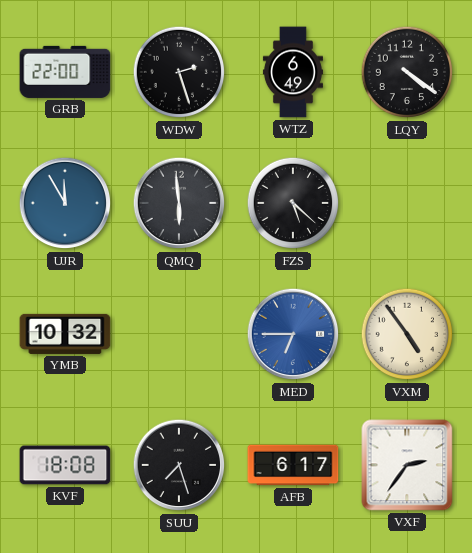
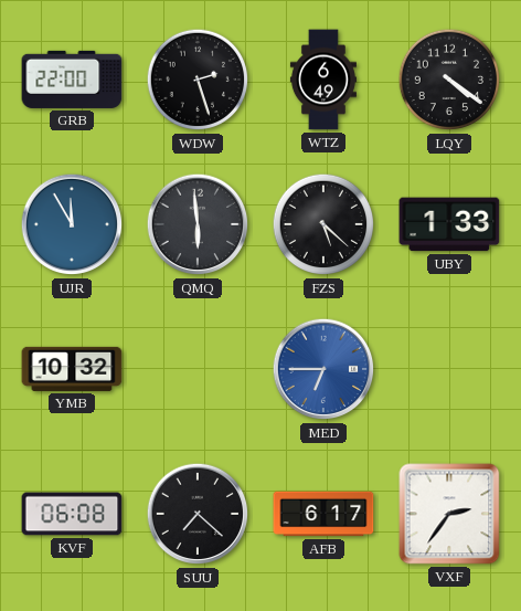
UBY: none -> 1:33 (449, 224)
VXM: 4:54 -> none (407, 334)
KVF: 18:08 -> 06:08 (72, 514)
SUU: 7:27 -> 7:22 (198, 514)
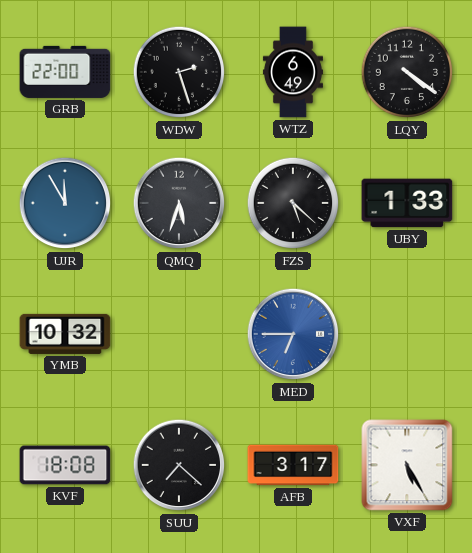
QMQ: 5:59 -> 5:33 (179, 203)
KVF: 06:08 -> 18:08 (65, 465)
AFB: 6:17 -> 3:17 (293, 465)
VXF: 2:36 -> 5:25 (407, 465)
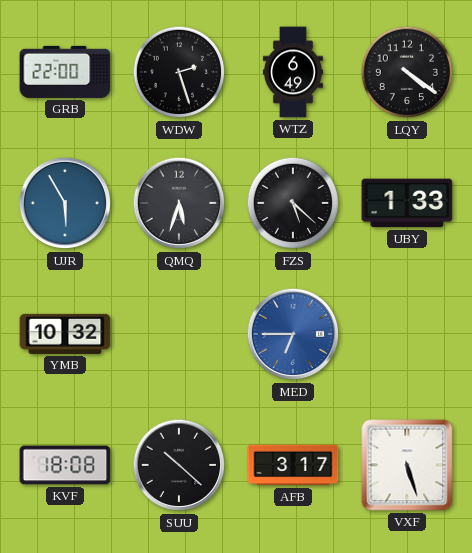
UJR: 11:55 -> 5:55 (65, 203)
SUU: 7:22 -> 10:22 (179, 465)
VXF: 5:25 -> 5:27 (407, 465)
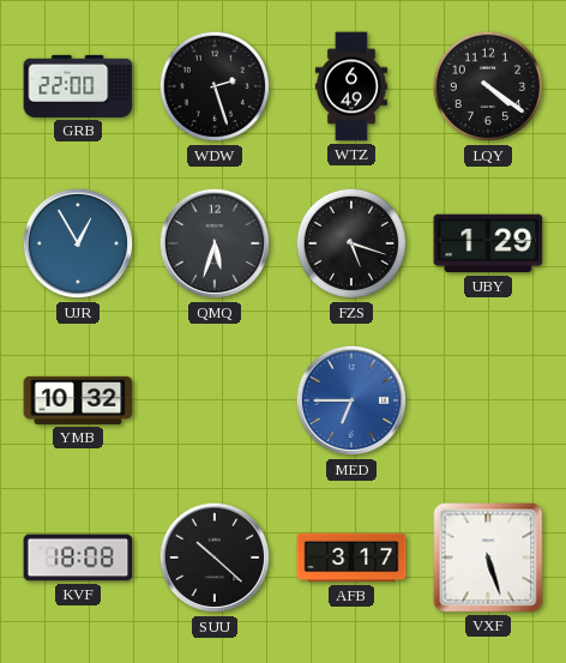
UJR: 5:55 -> 12:55 (78, 243)
FZS: 5:22 -> 5:18 (351, 243)
UBY: 1:33 -> 1:29 (488, 243)
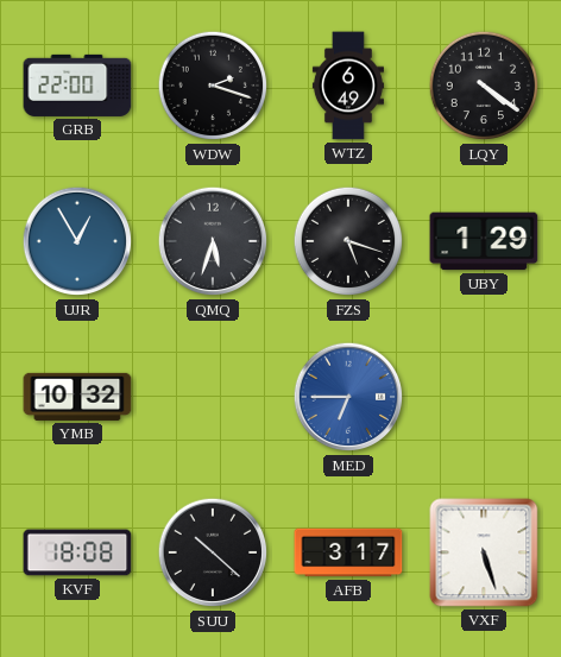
WDW: 2:27 -> 2:18 (213, 86)
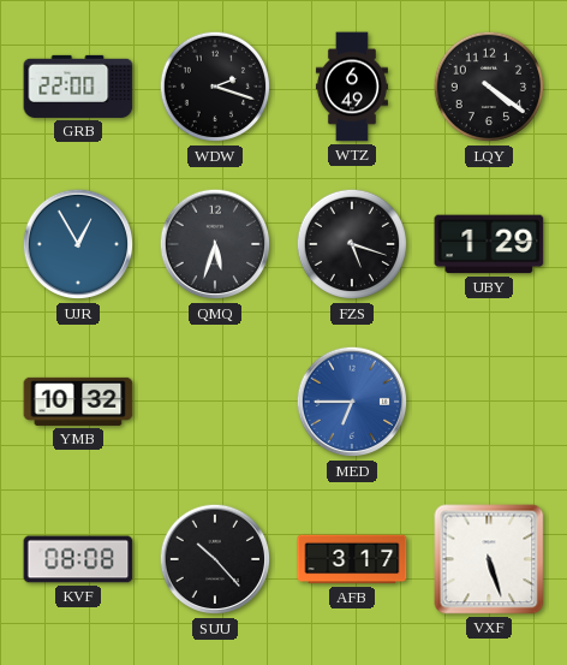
KVF: 18:08 -> 08:08 (78, 559)
SUU: 10:22 -> 10:23 (215, 559)
